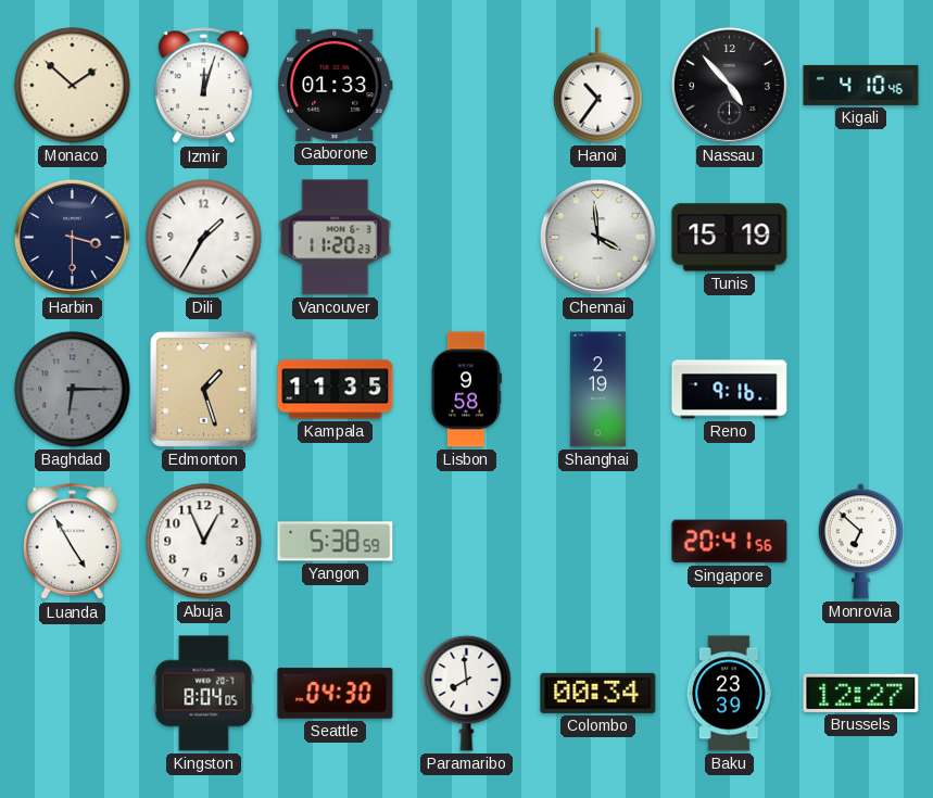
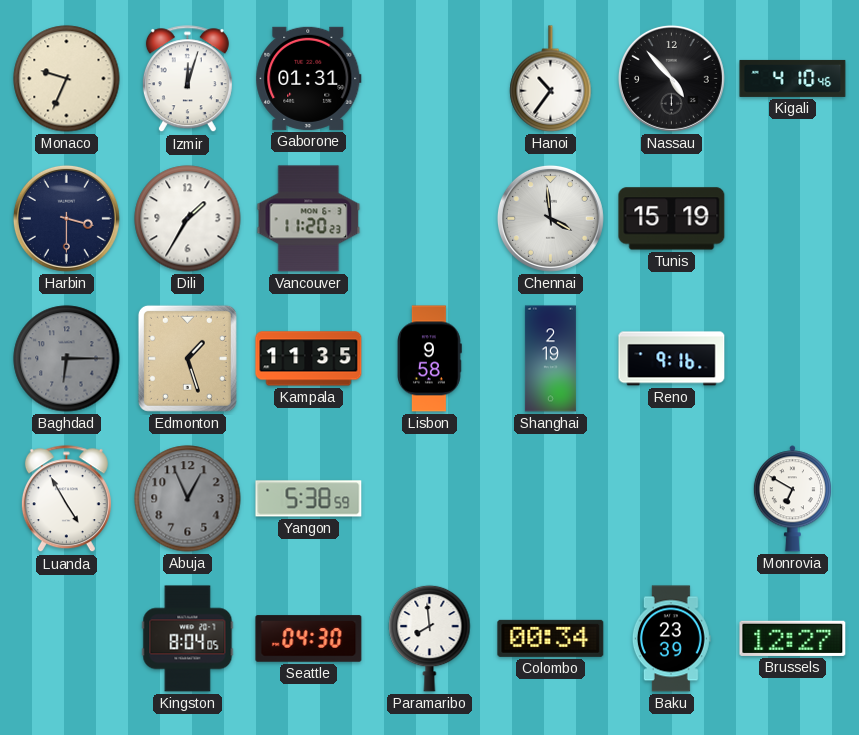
Monaco: 1:52 -> 9:34 (67, 79)
Gaborone: 01:33 -> 01:31 (309, 78)
Abuja dial: white -> grey (188, 499)
Singapore: 20:41 -> none (730, 542)
Monrovia: 6:52 -> 6:50 (792, 499)
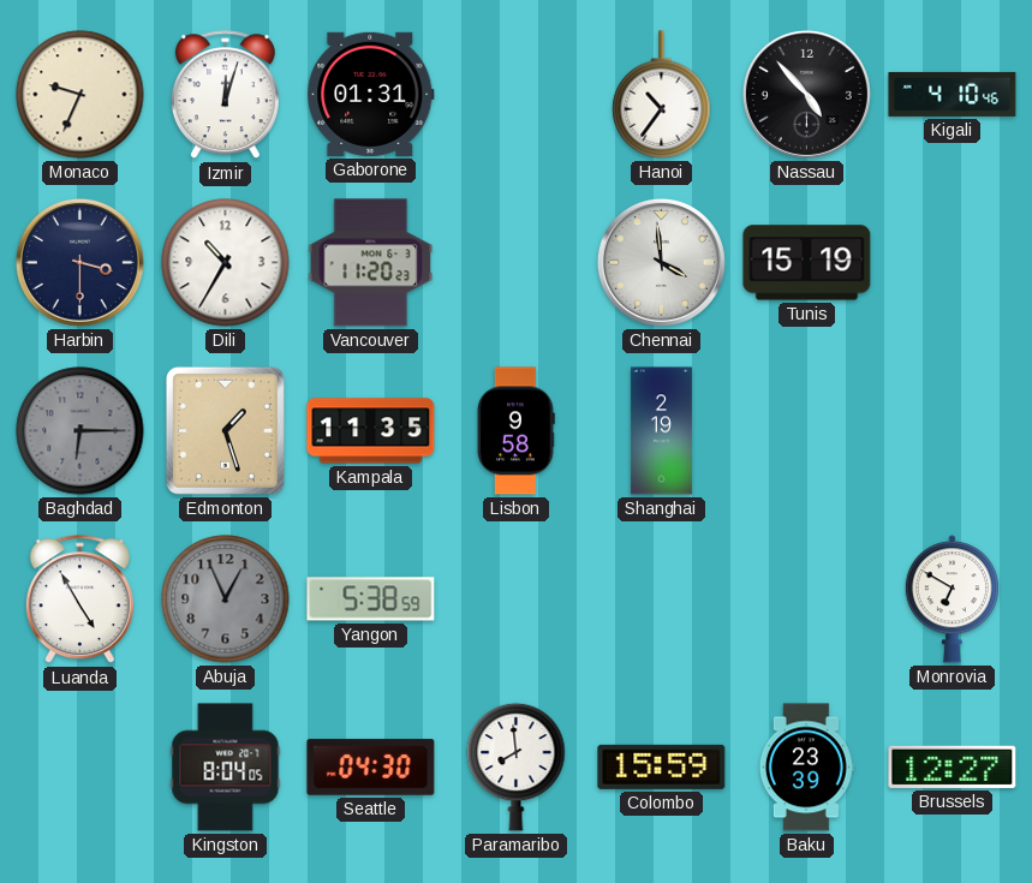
Dili: 1:35 -> 10:35 (226, 263)
Reno: 9:16 -> none (672, 359)
Colombo: 00:34 -> 15:59 (662, 766)
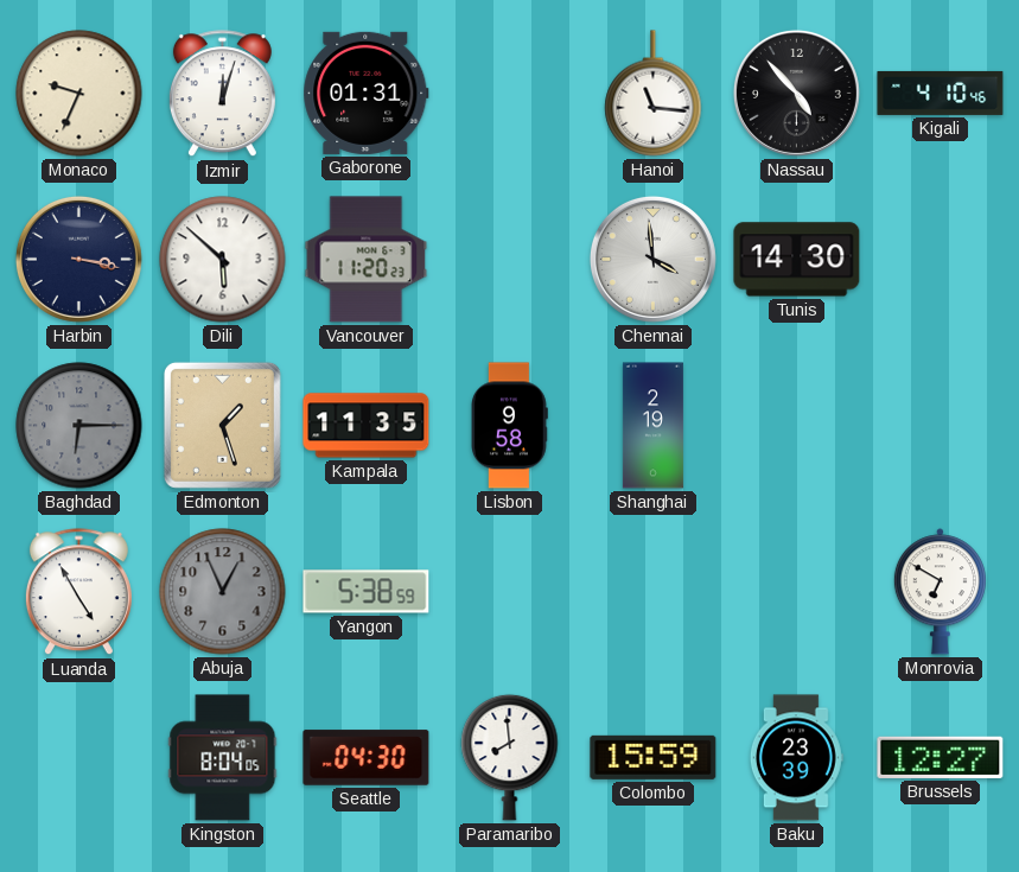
Hanoi: 10:36 -> 11:16 (654, 94)
Harbin: 3:30 -> 3:17 (78, 259)
Dili: 10:35 -> 5:52 (223, 260)
Tunis: 15:19 -> 14:30 (797, 260)
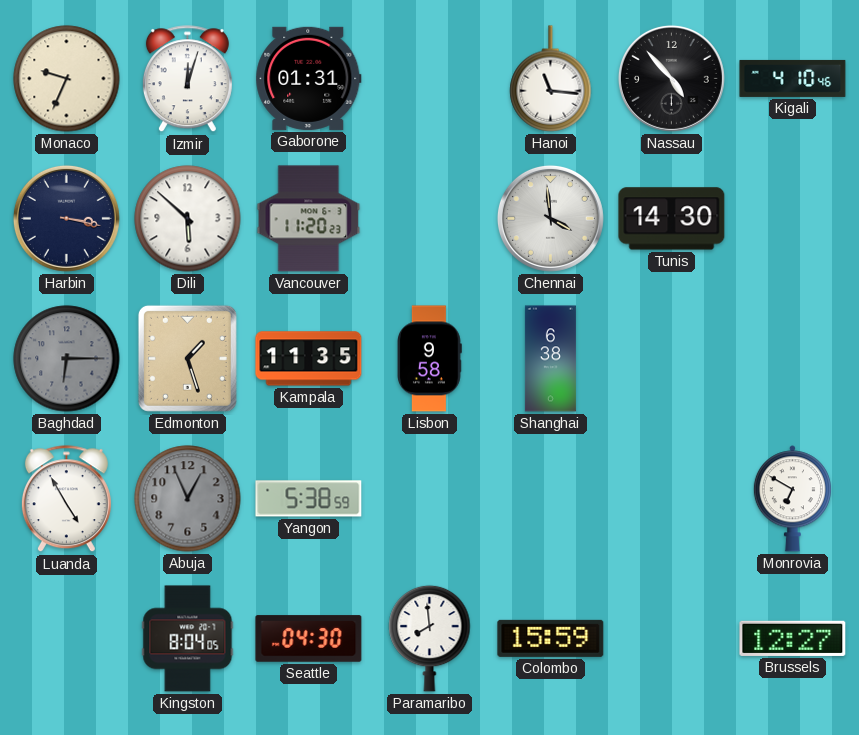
Shanghai: 2:19 -> 6:38 (550, 359)
Baku: 23:39 -> none (796, 758)
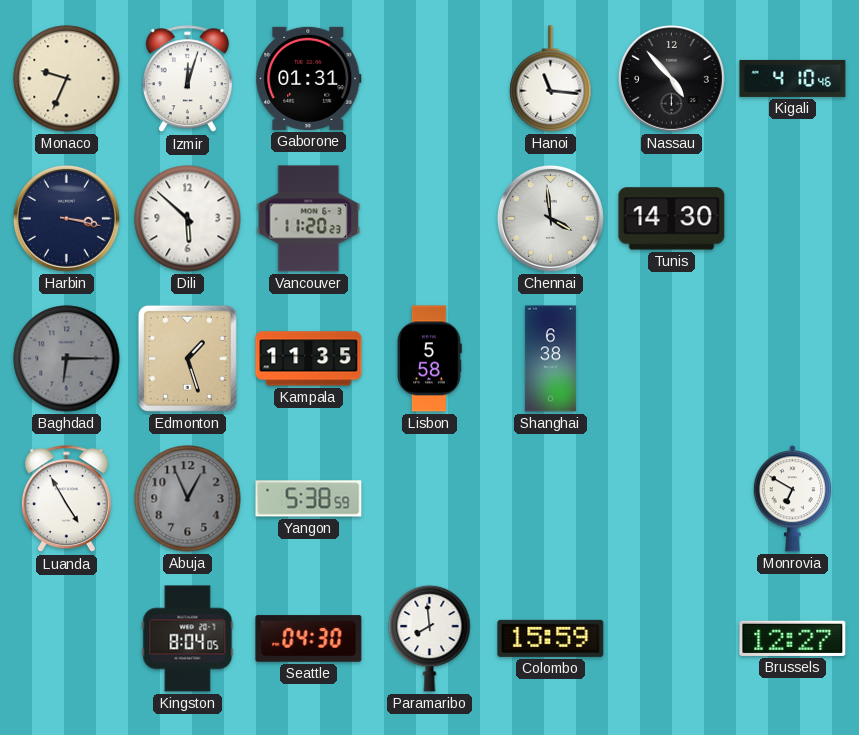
Lisbon: 9:58 -> 5:58 (430, 359)
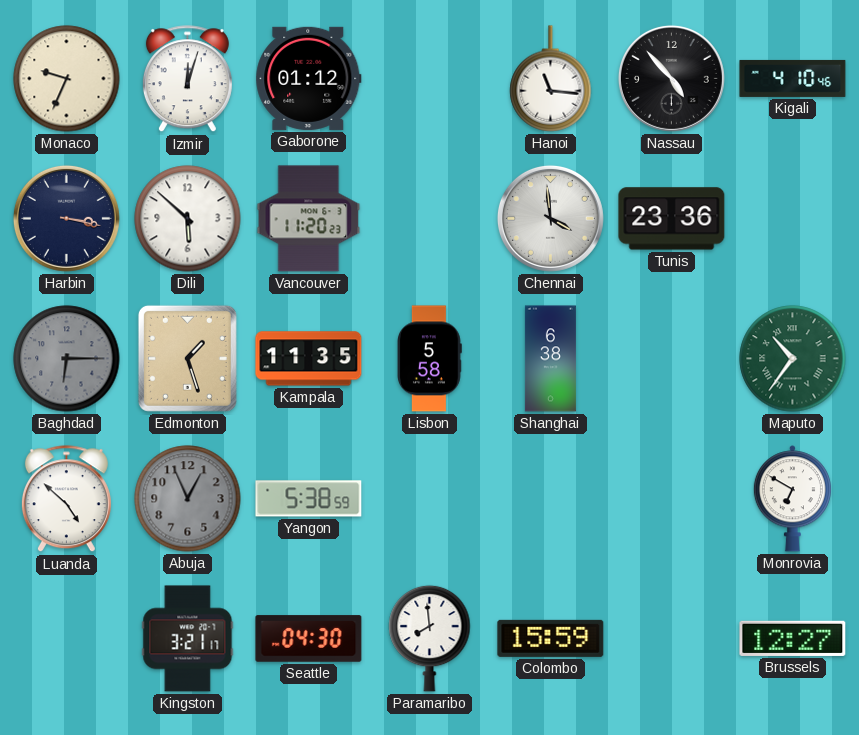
Gaborone: 01:31 -> 01:12 (309, 78)
Tunis: 14:30 -> 23:36 (672, 219)
Maputo: none -> 10:36 (793, 359)
Luanda: 4:55 -> 4:52 (66, 499)
Kingston: 8:04 -> 3:21 (188, 639)
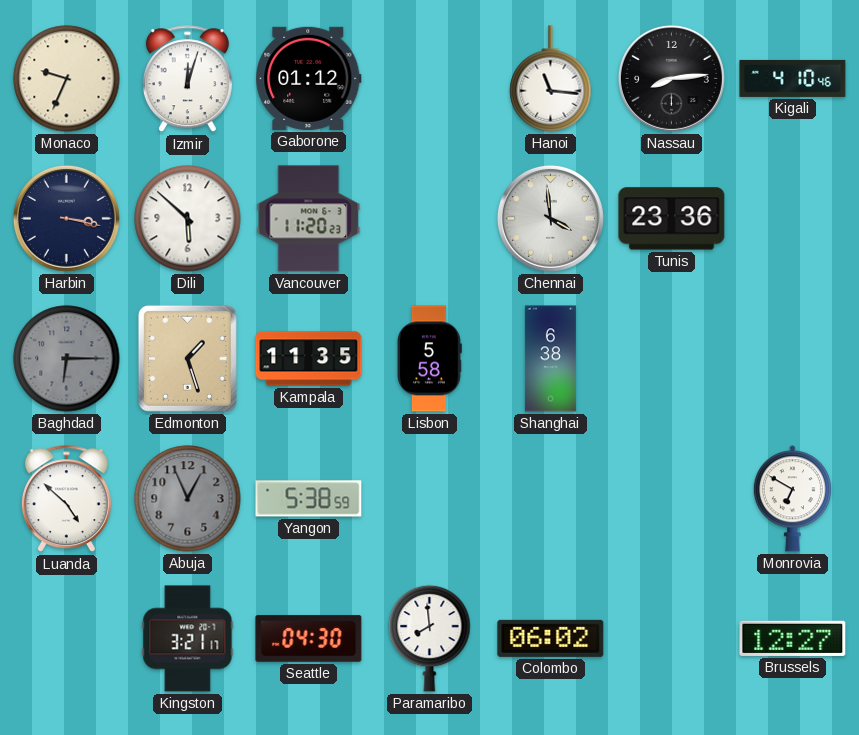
Nassau: 4:53 -> 8:14 (671, 78)
Maputo: 10:36 -> none (793, 359)
Colombo: 15:59 -> 06:02 (551, 638)
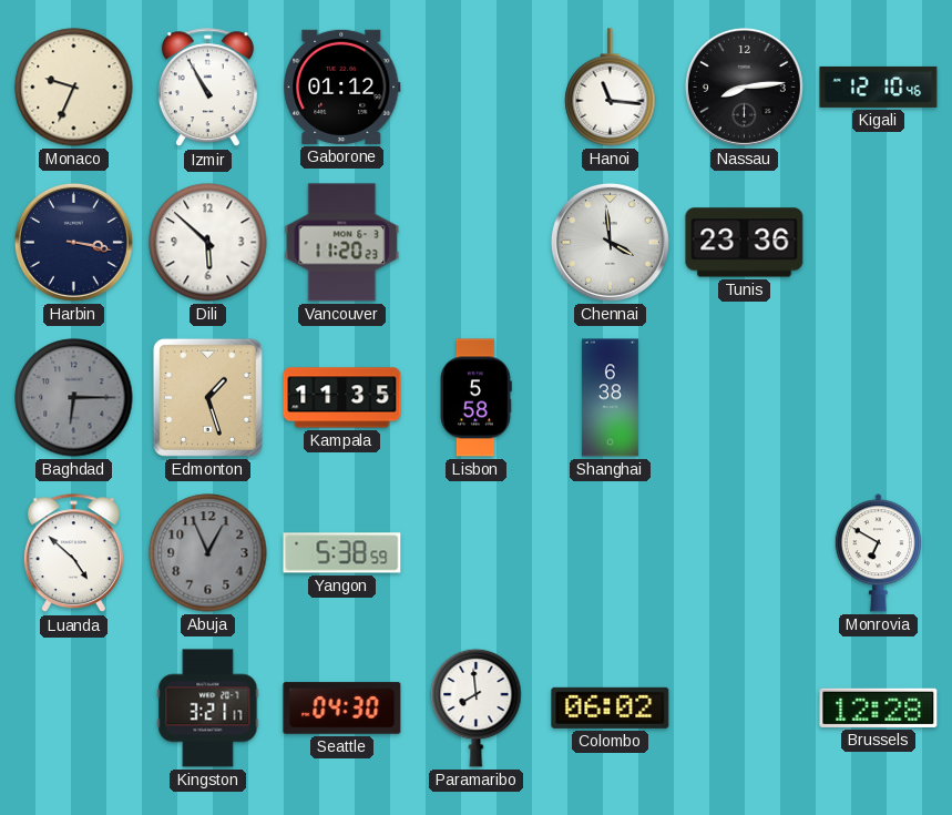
Izmir: 12:03 -> 10:55 (207, 88)
Kigali: 4:10 -> 12:10 (879, 86)
Brussels: 12:27 -> 12:28 (879, 707)
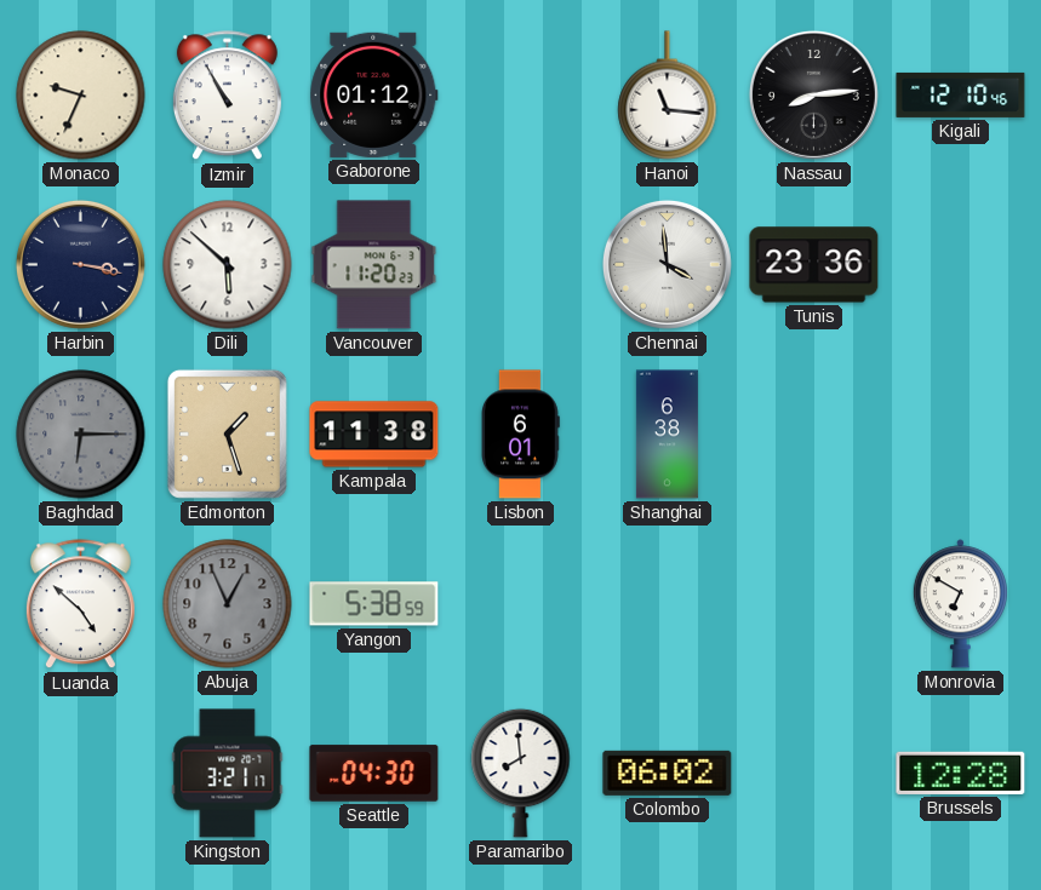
Kampala: 11:35 -> 11:38 (374, 435)
Lisbon: 5:58 -> 6:01 (521, 435)
